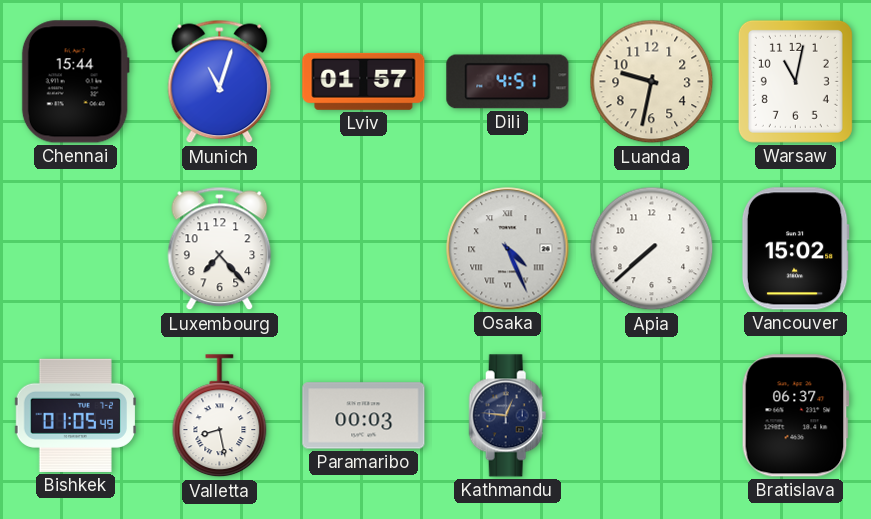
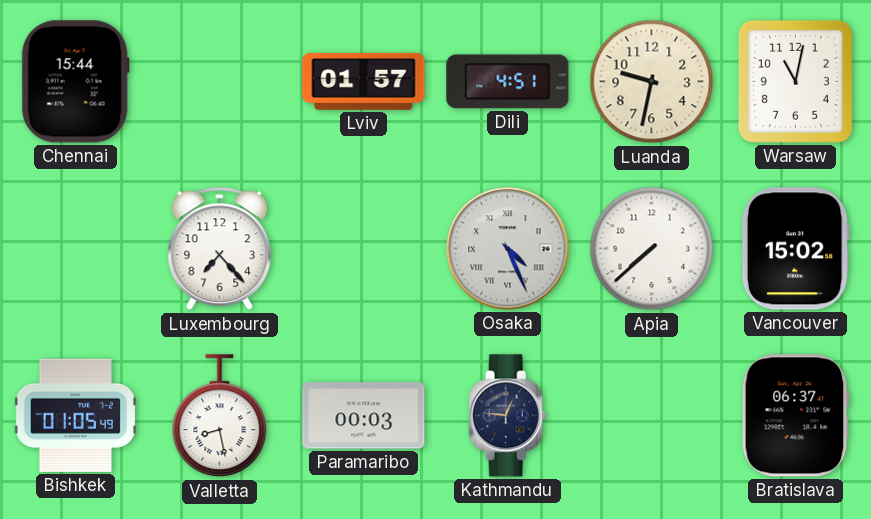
Munich: 11:03 -> none (220, 82)
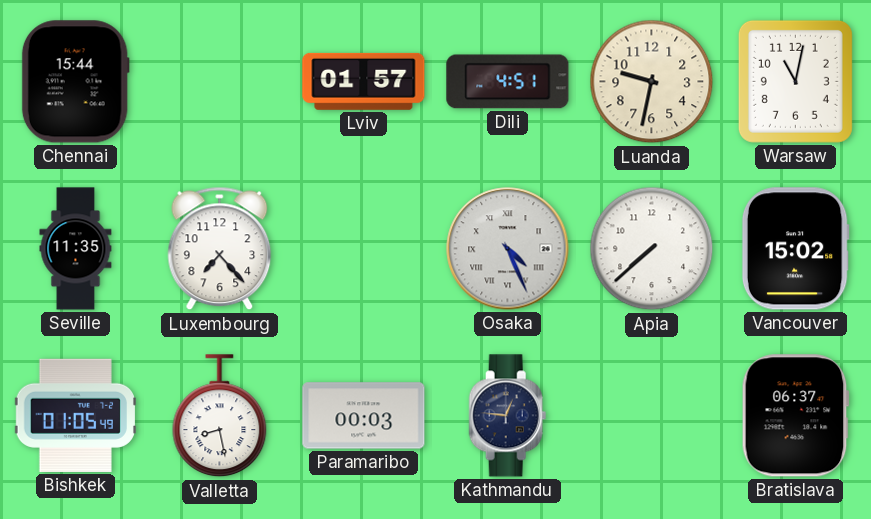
Seville: none -> 11:35 (76, 249)
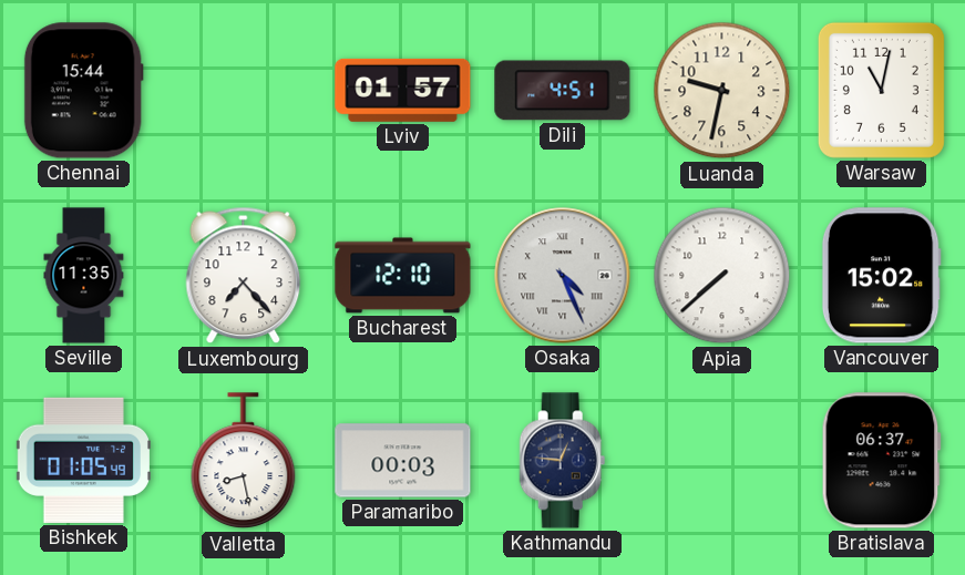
Bucharest: none -> 12:10 (403, 276)
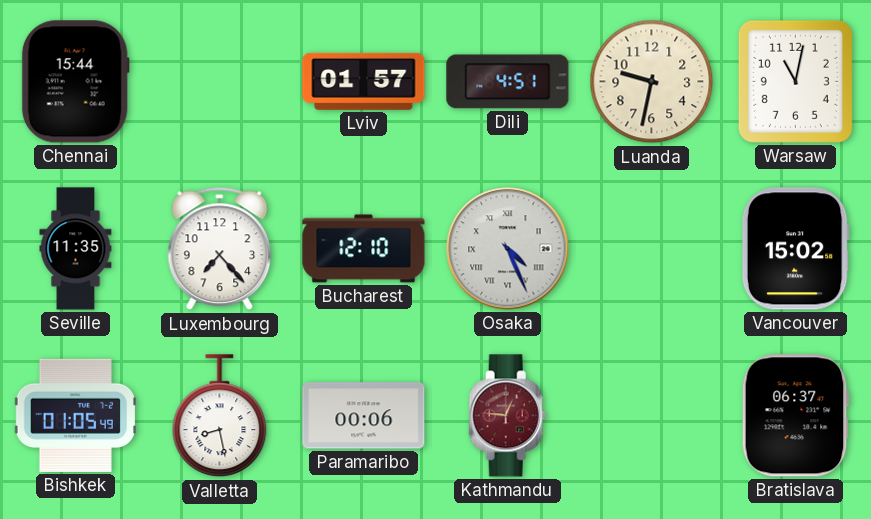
Apia: 7:38 -> none (722, 276)
Paramaribo: 00:03 -> 00:06 (364, 416)
Kathmandu dial: navy -> burgundy (508, 416)
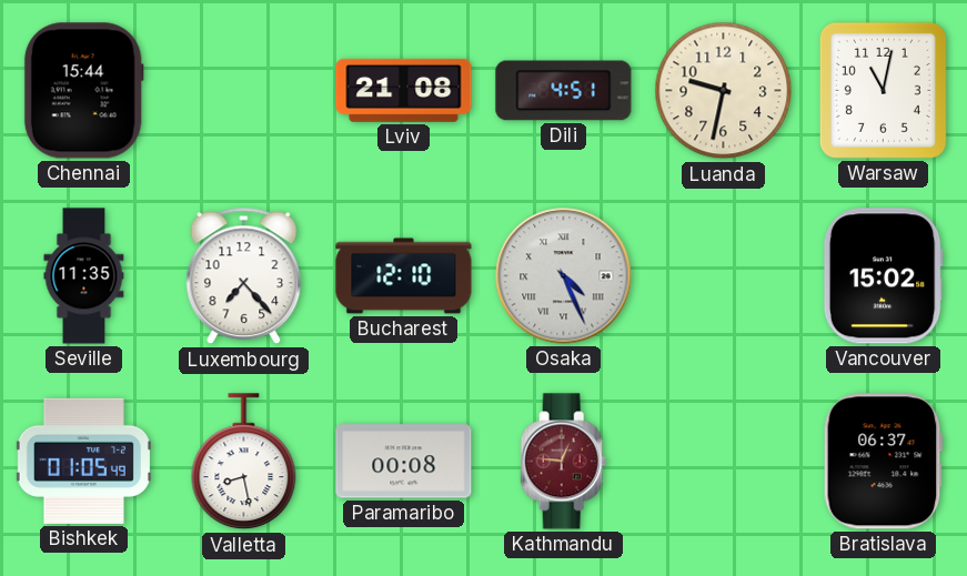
Lviv: 01:57 -> 21:08 (404, 90)
Paramaribo: 00:06 -> 00:08 (404, 462)
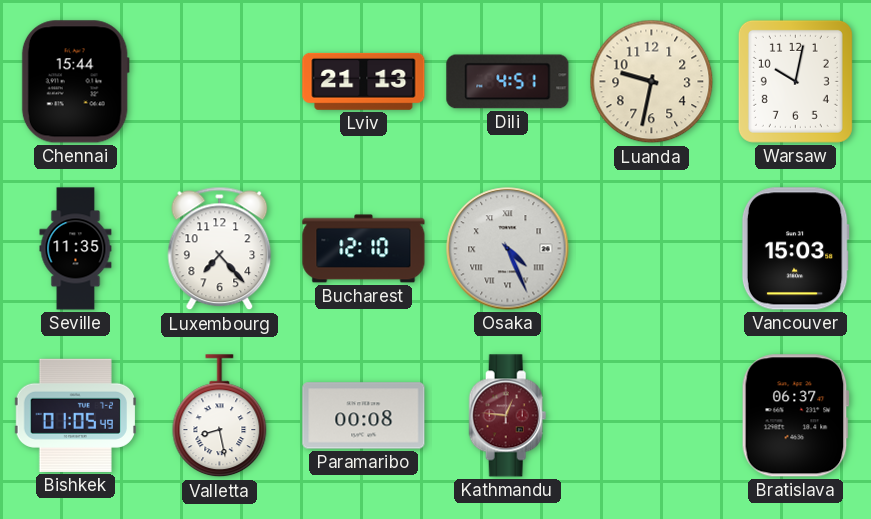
Lviv: 21:08 -> 21:13 (364, 81)
Warsaw: 11:02 -> 10:02 (795, 81)
Vancouver: 15:02 -> 15:03 (795, 249)
